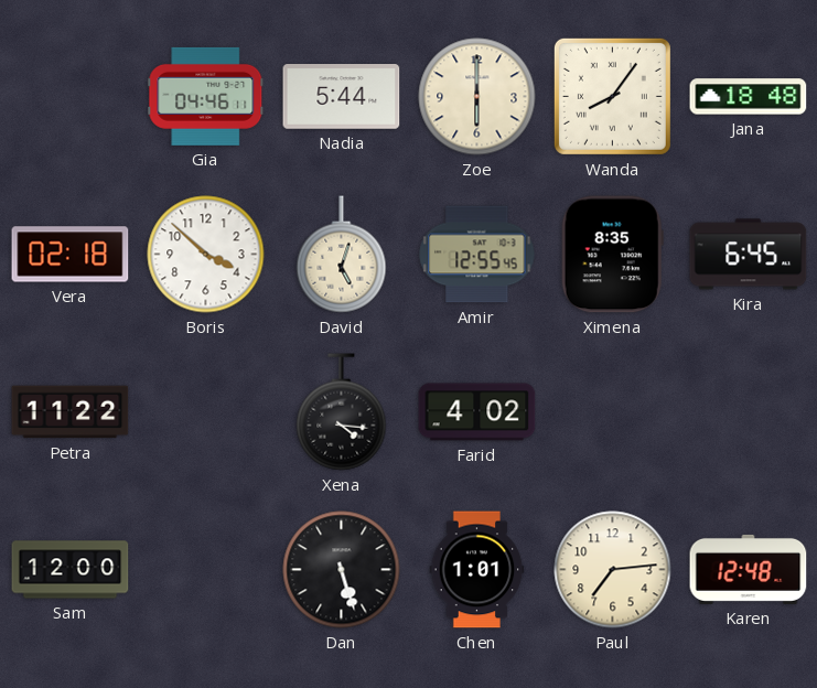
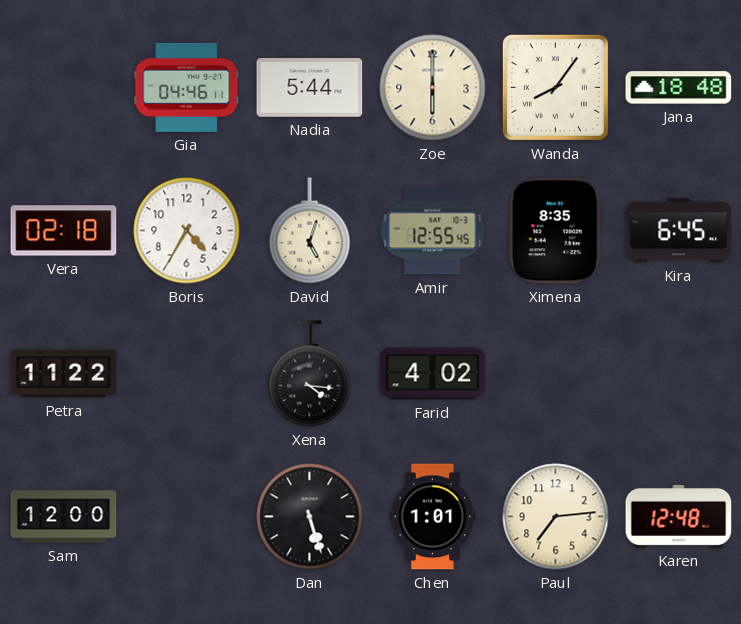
Boris: 3:52 -> 4:35 (187, 231)
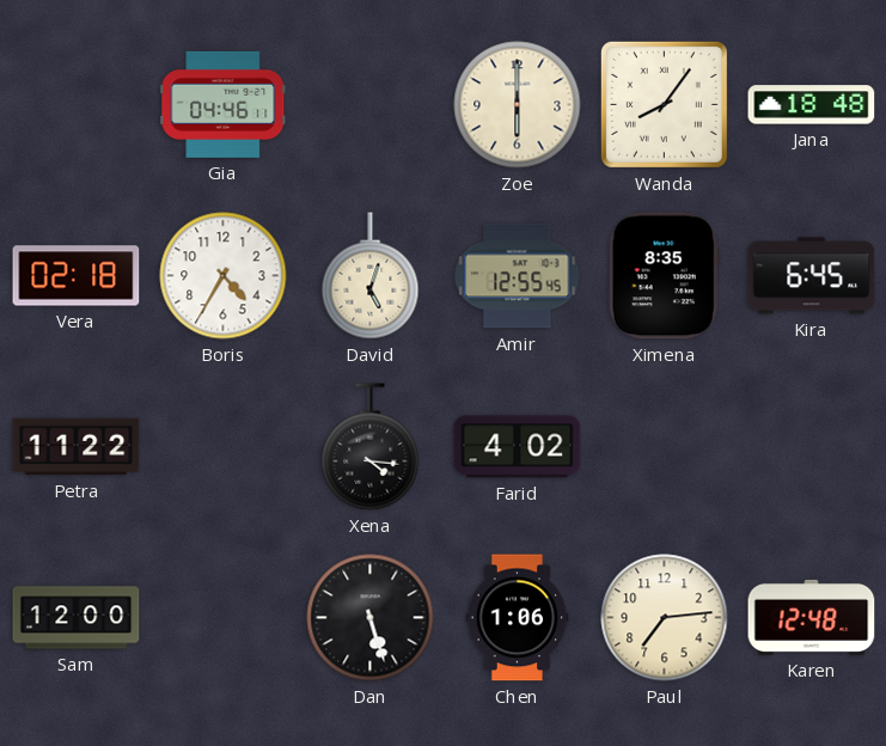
Nadia: 5:44 -> none (310, 88)
Chen: 1:01 -> 1:06 (518, 618)
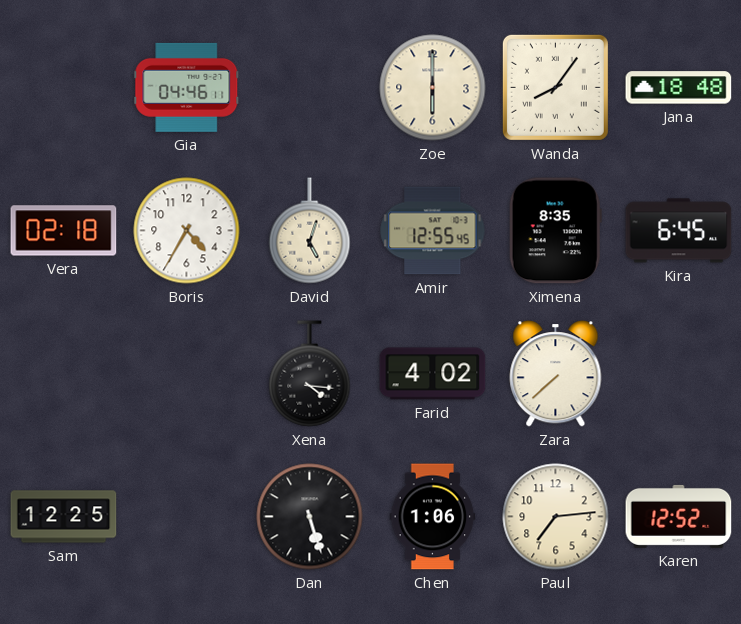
Petra: 11:22 -> none (77, 447)
Zara: none -> 7:38 (556, 374)
Sam: 12:00 -> 12:25 (64, 517)
Karen: 12:48 -> 12:52 (679, 516)
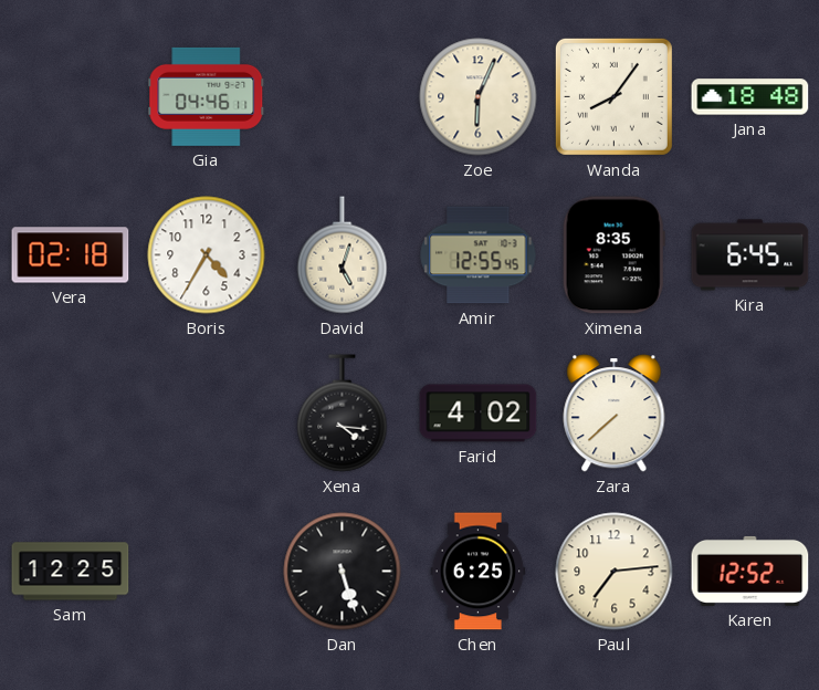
Zoe: 6:00 -> 6:04 (479, 97)
Chen: 1:06 -> 6:25 (479, 572)
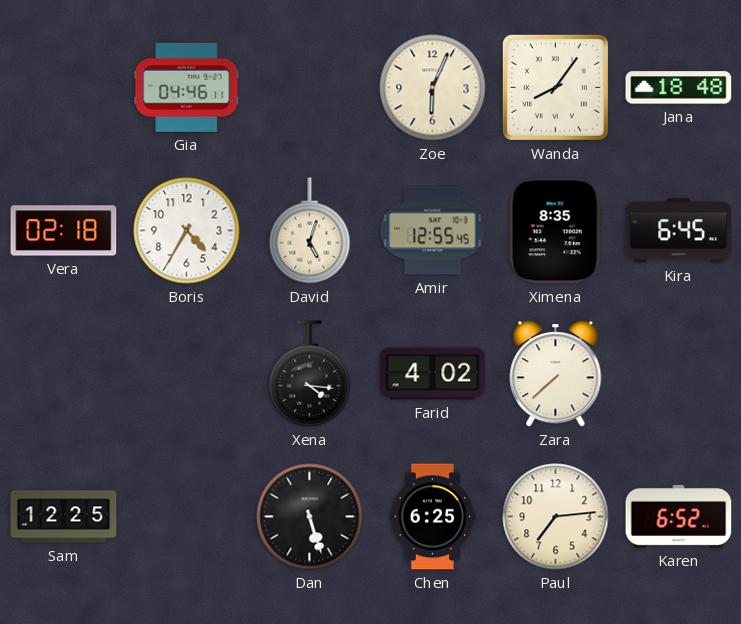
Karen: 12:52 -> 6:52 (679, 516)
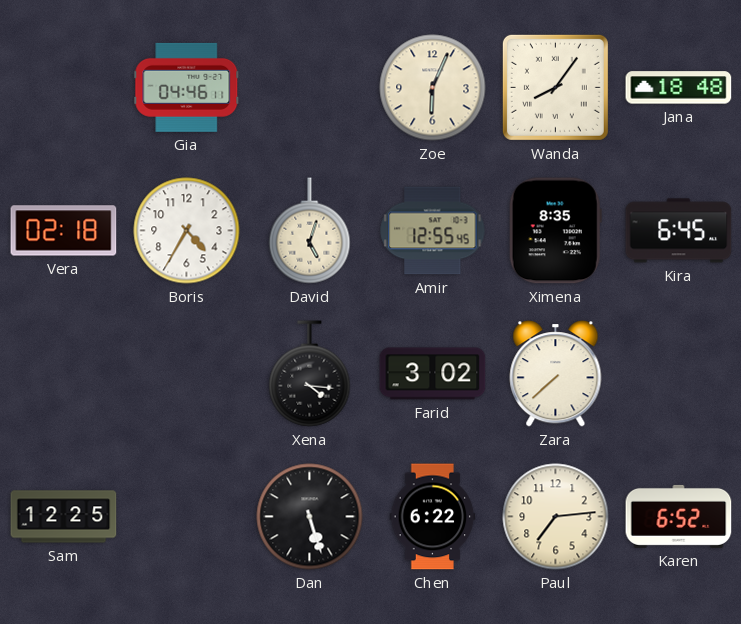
Farid: 4:02 -> 3:02 (433, 374)
Chen: 6:25 -> 6:22 (433, 517)
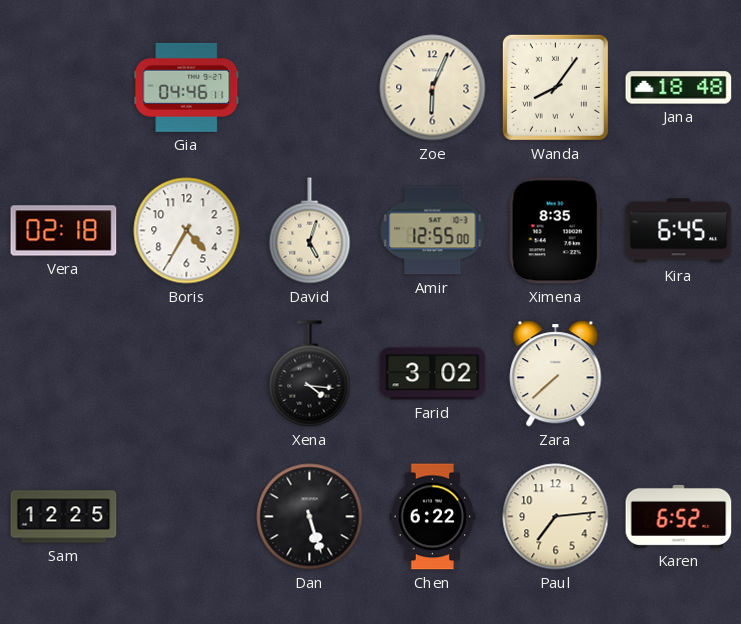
Amir: 12:55:45 -> 12:55:00 (433, 231)
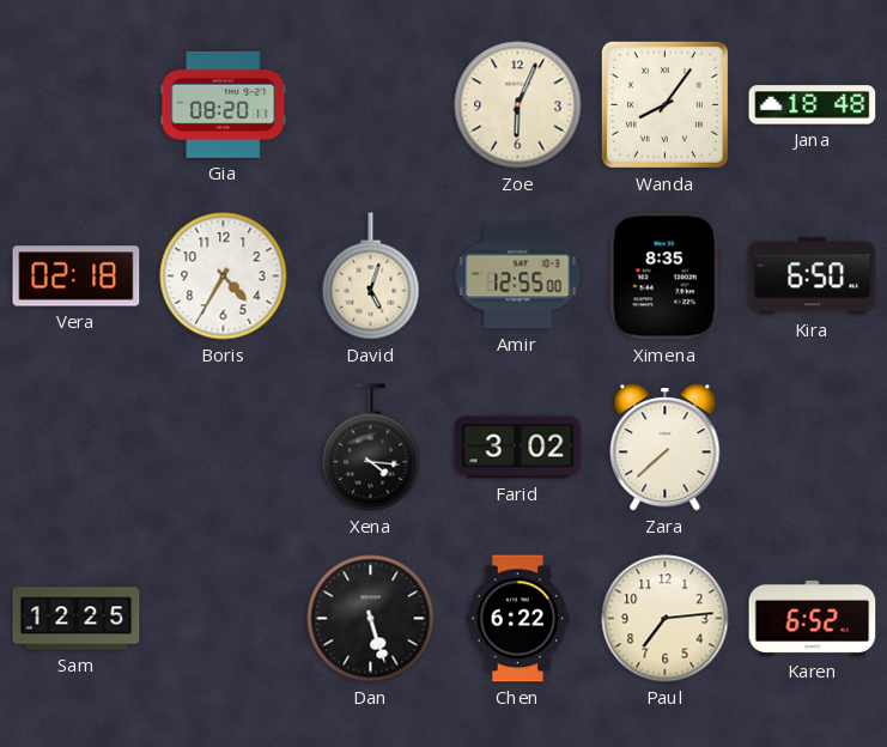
Gia: 04:46 -> 08:20 (224, 104)
Kira: 6:45 -> 6:50 (813, 277)
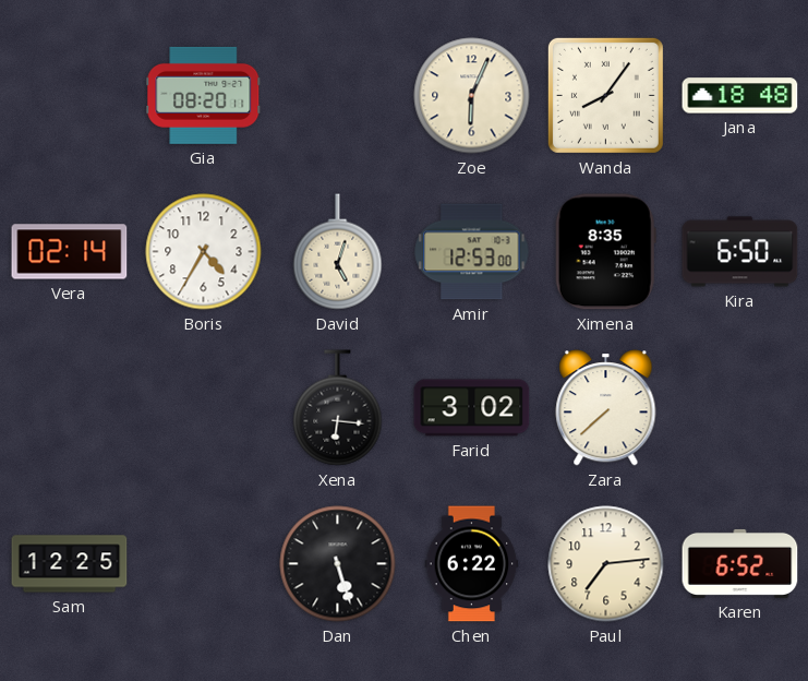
Vera: 02:18 -> 02:14 (70, 252)
Amir: 12:55 -> 12:53 (472, 252)
Xena: 4:16 -> 6:16 (338, 408)
